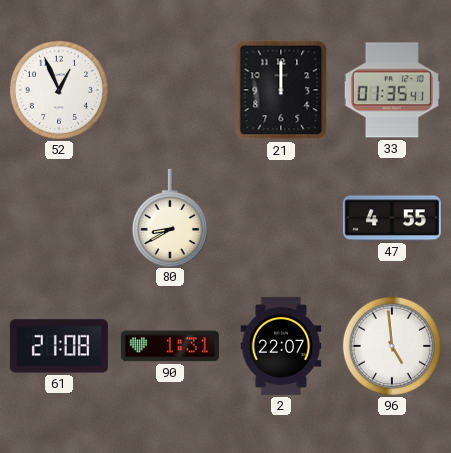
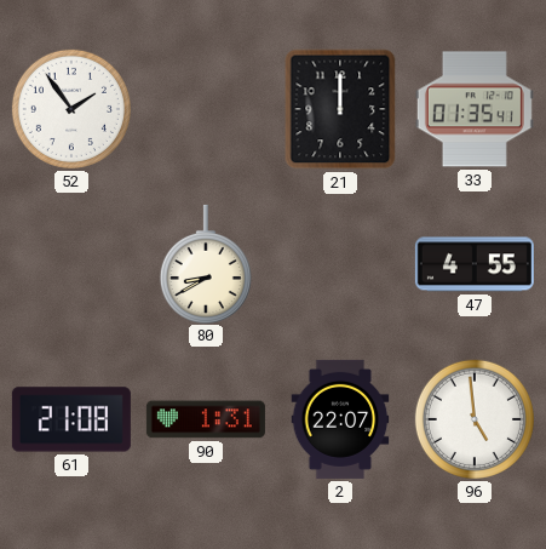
52: 12:56 -> 1:54 (71, 109)
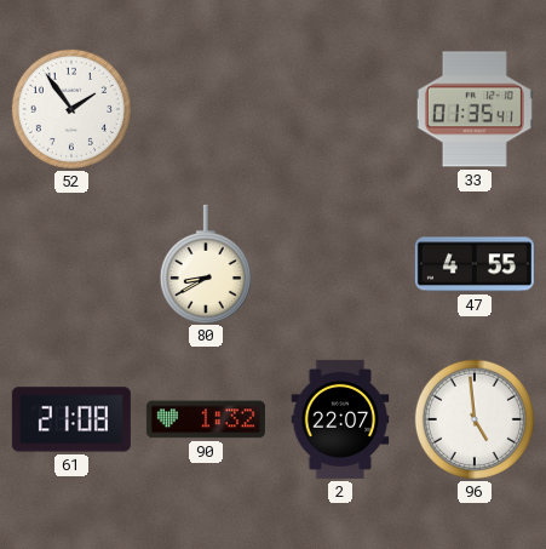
21: 12:00 -> none (340, 109)
90: 1:31 -> 1:32 (206, 419)
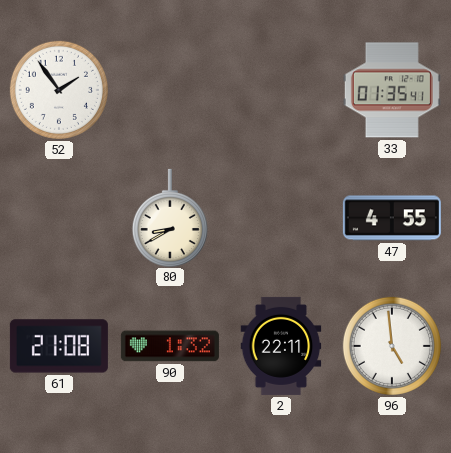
2: 22:07 -> 22:11 (281, 346)
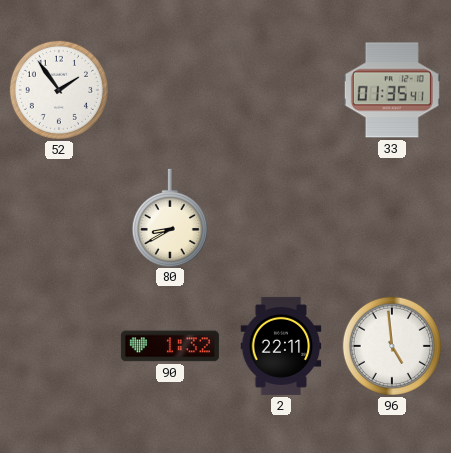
47: 4:55 -> none (392, 218)
61: 21:08 -> none (59, 346)
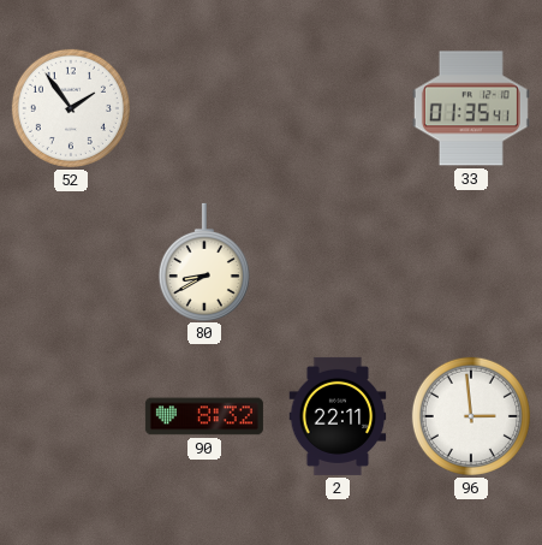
90: 1:32 -> 8:32 (204, 416)
96: 4:59 -> 2:59 (471, 416)
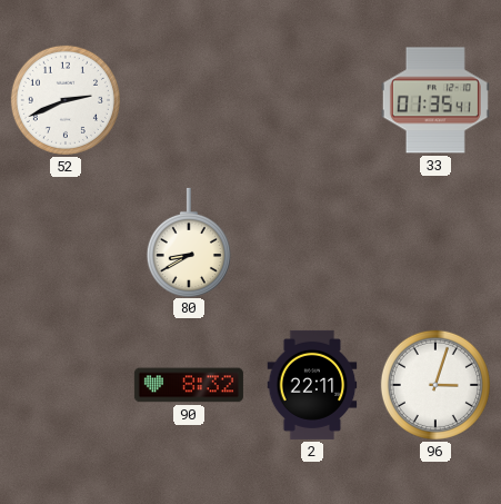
52: 1:54 -> 2:41 (66, 100)
96: 2:59 -> 3:03 (435, 385)
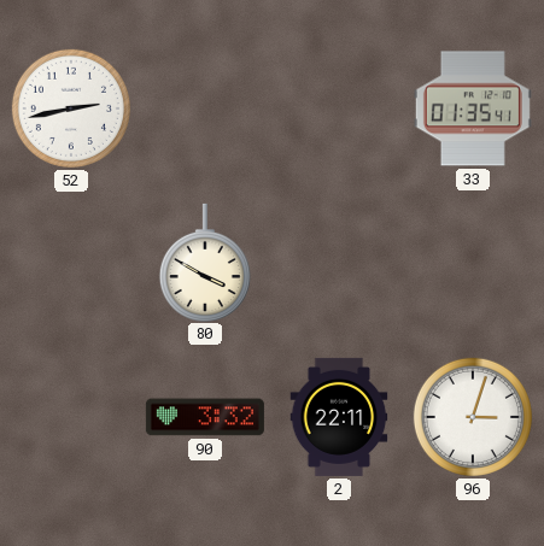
52: 2:41 -> 2:43 (71, 108)
80: 8:40 -> 3:50 (205, 262)
90: 8:32 -> 3:32 (205, 417)
